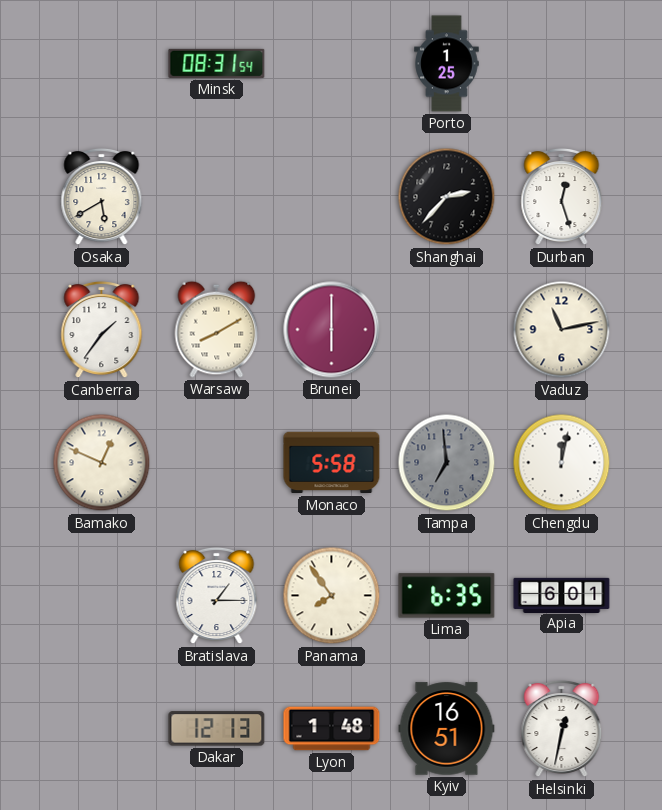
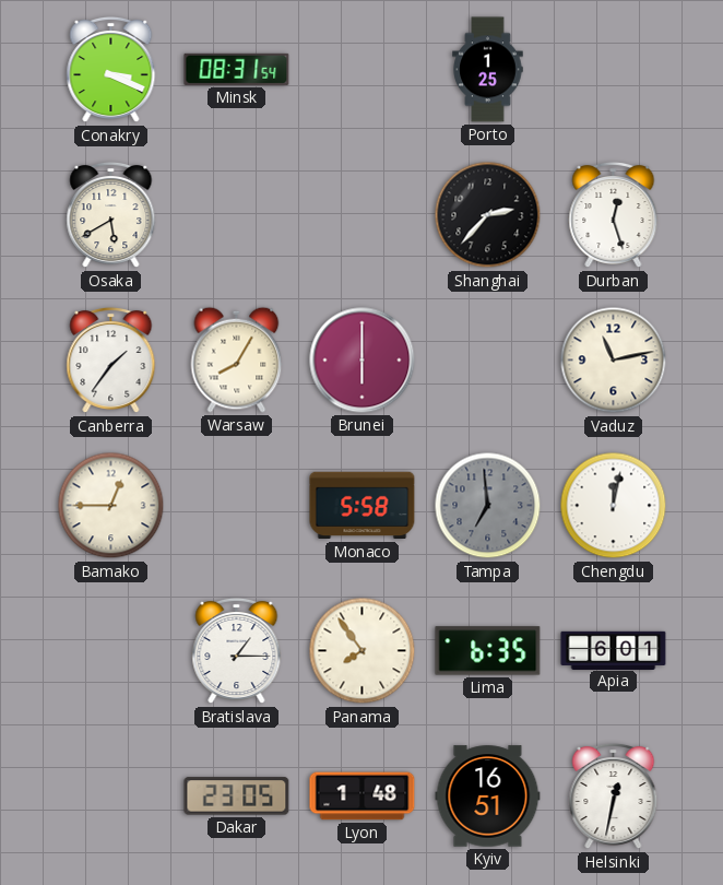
Conakry: none -> 3:19 (111, 70)
Warsaw: 8:10 -> 8:05 (237, 359)
Bamako: 12:49 -> 12:45 (111, 506)
Dakar: 12:13 -> 23:05 (237, 796)
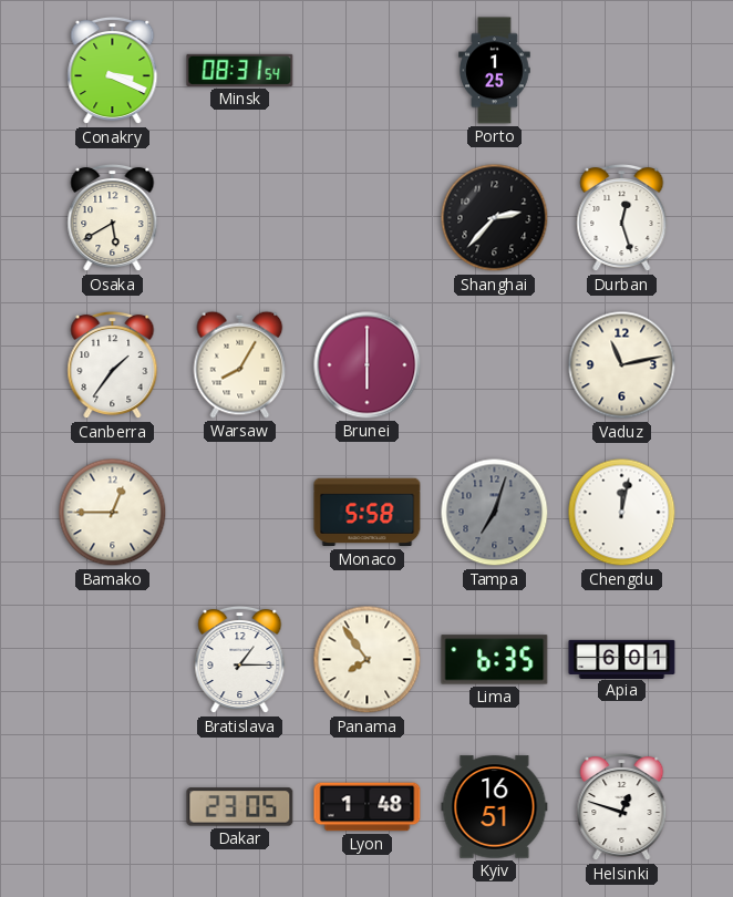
Tampa: 6:59 -> 7:03 (495, 513)
Helsinki: 12:32 -> 12:48 (622, 807)
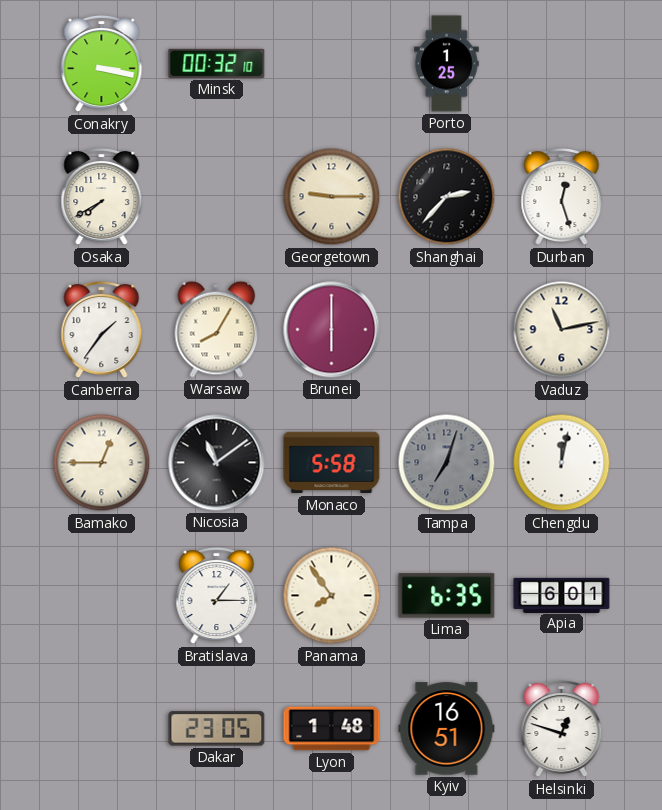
Conakry: 3:19 -> 3:17 (102, 64)
Minsk: 08:31 -> 00:32 (217, 63)
Osaka: 5:40 -> 7:40 (102, 197)
Georgetown: none -> 9:15 (332, 197)
Nicosia: none -> 11:09 (217, 463)
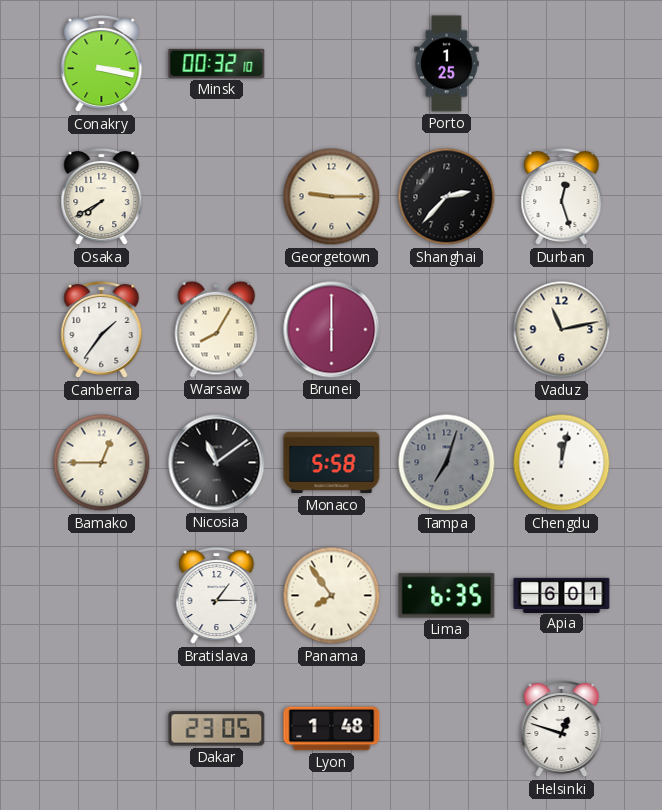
Kyiv: 16:51 -> none (447, 729)
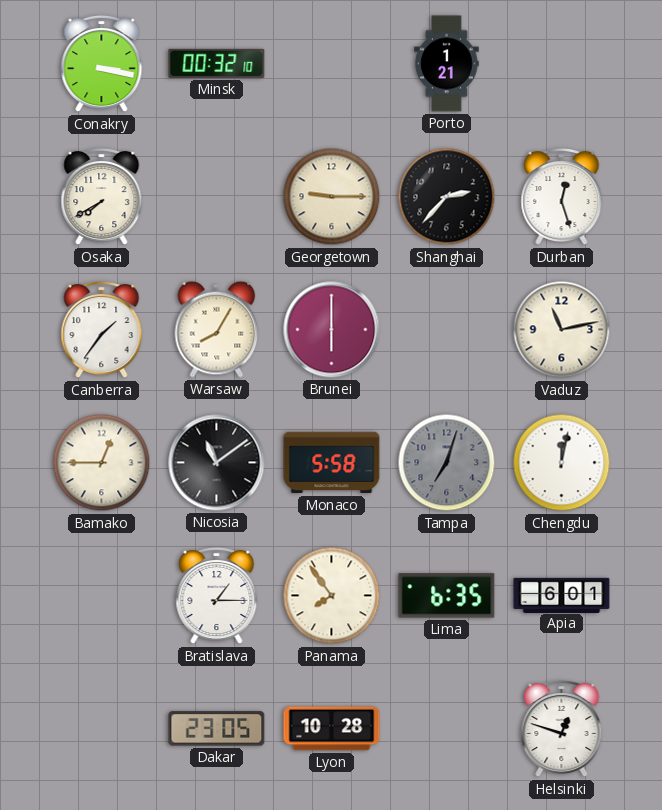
Porto: 1:25 -> 1:21 (447, 64)
Lyon: 1:48 -> 10:28 (332, 729)
